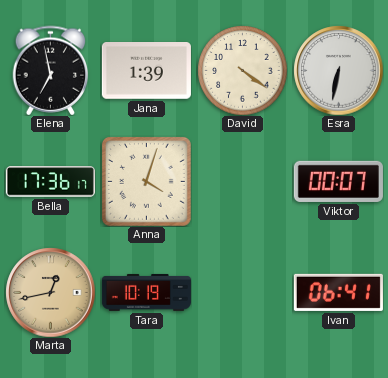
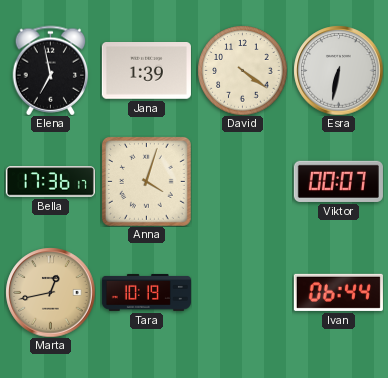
Ivan: 06:41 -> 06:44 (338, 292)
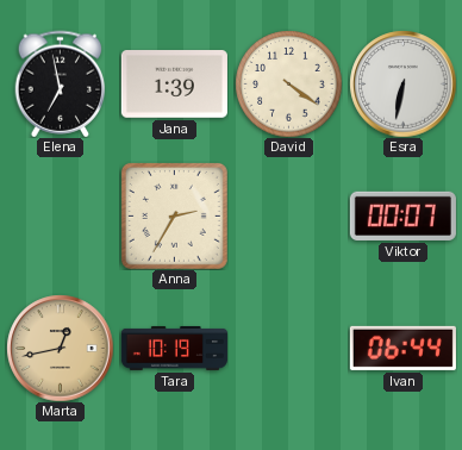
Bella: 17:36 -> none (50, 182)
Anna: 4:03 -> 2:35 (174, 215)
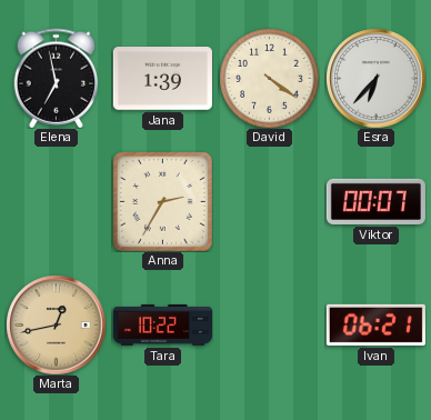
Esra: 6:32 -> 6:37 (375, 78)
Tara: 10:19 -> 10:22 (162, 324)
Ivan: 06:44 -> 06:21 (375, 324)
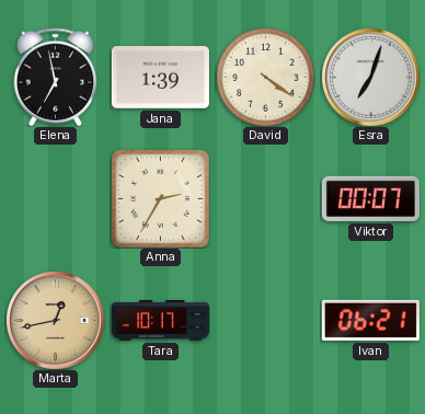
Esra: 6:37 -> 7:03 (370, 77)
Tara: 10:22 -> 10:17 (160, 320)
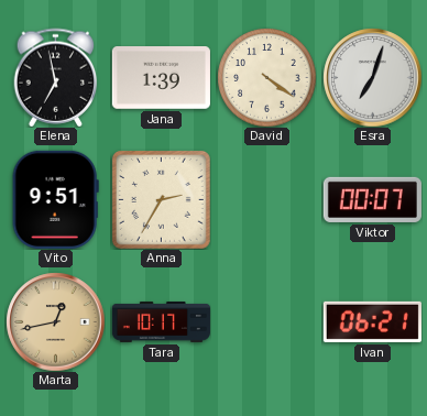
Vito: none -> 9:51 (55, 199)
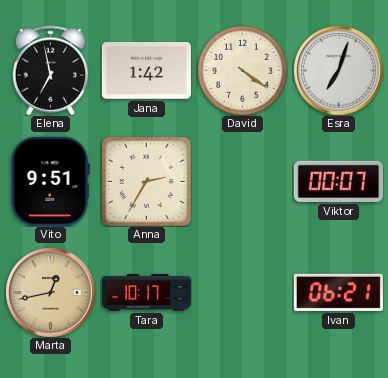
Jana: 1:39 -> 1:42 (146, 71)
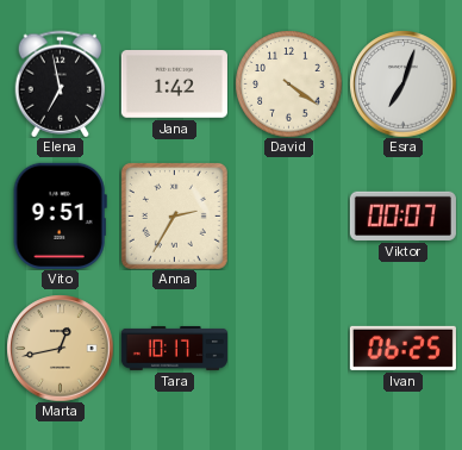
Ivan: 06:21 -> 06:25 (402, 348)
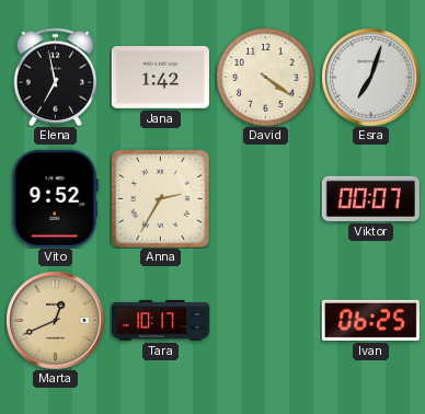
Vito: 9:51 -> 9:52 (55, 198)
Marta: 12:43 -> 12:41 (55, 320)
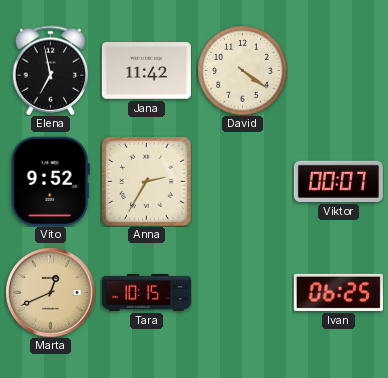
Jana: 1:42 -> 11:42 (146, 71)
Esra: 7:03 -> none (370, 77)
Tara: 10:17 -> 10:15 (146, 292)
